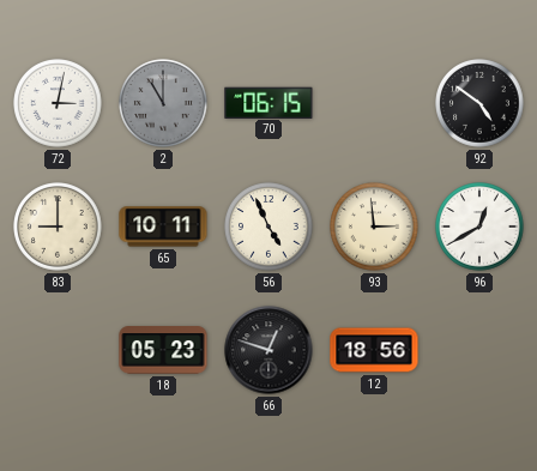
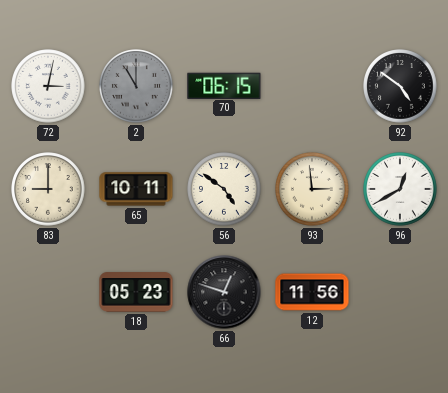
56: 4:56 -> 4:51 (224, 189)
12: 18:56 -> 11:56 (312, 292)
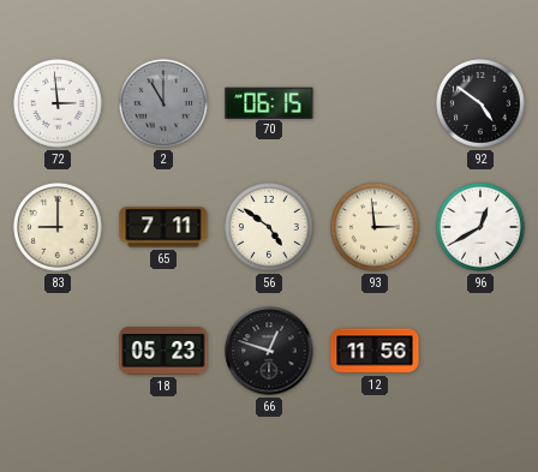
72: 3:02 -> 2:59 (58, 103)
65: 10:11 -> 7:11 (163, 227)
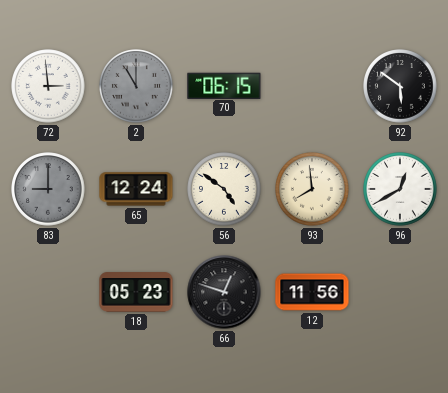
92: 4:51 -> 5:51 (400, 86)
83 dial: cream -> grey (48, 189)
65: 7:11 -> 12:24 (136, 189)
93: 2:59 -> 7:59 (312, 189)
